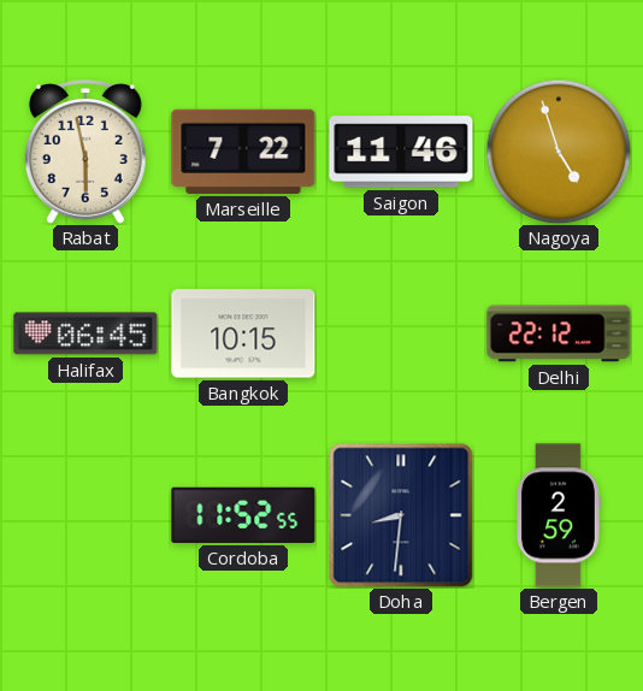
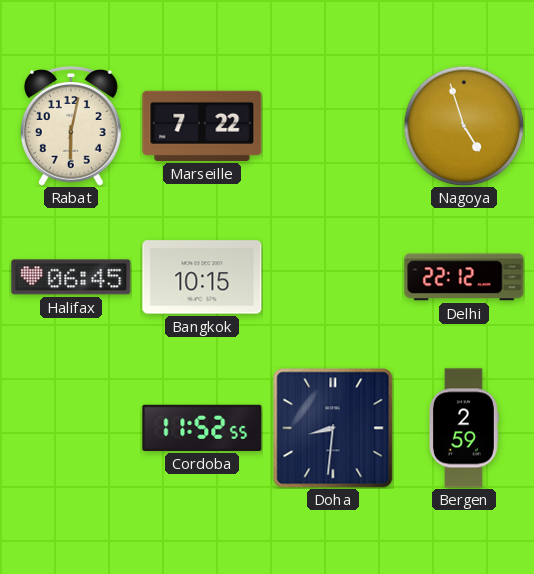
Rabat: 5:58 -> 6:02 (71, 126)
Saigon: 11:46 -> none (401, 152)
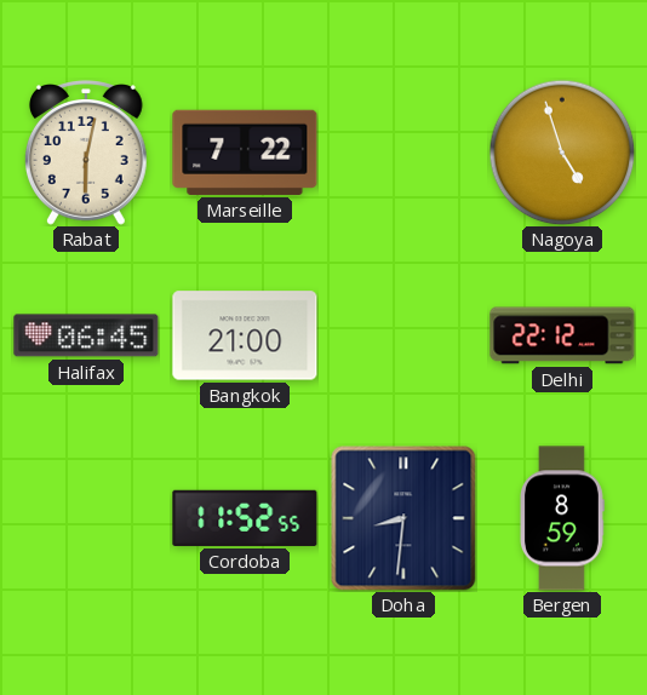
Bangkok: 10:15 -> 21:00 (245, 335)
Bergen: 2:59 -> 8:59 (562, 518)
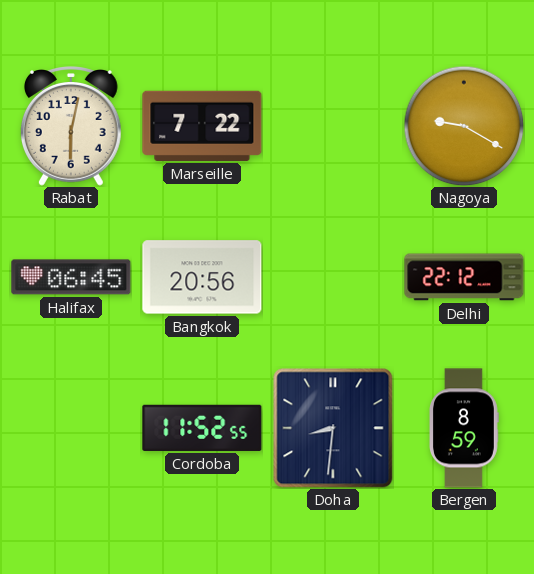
Nagoya: 4:57 -> 9:20 (464, 126)
Bangkok: 21:00 -> 20:56 (202, 277)
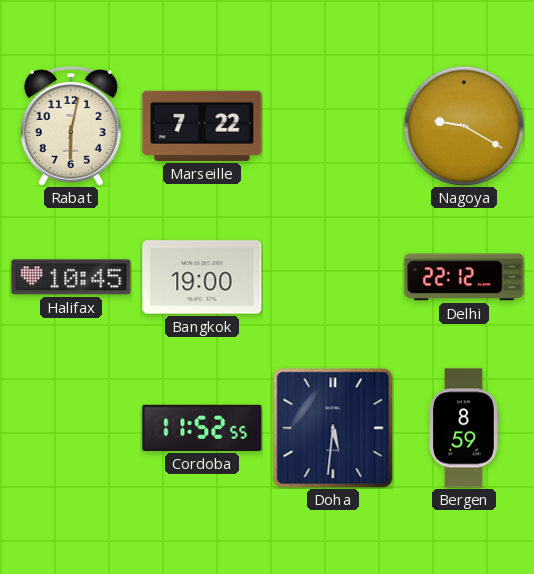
Halifax: 06:45 -> 10:45 (71, 277)
Bangkok: 20:56 -> 19:00 (202, 277)
Doha: 8:31 -> 5:31 (333, 428)
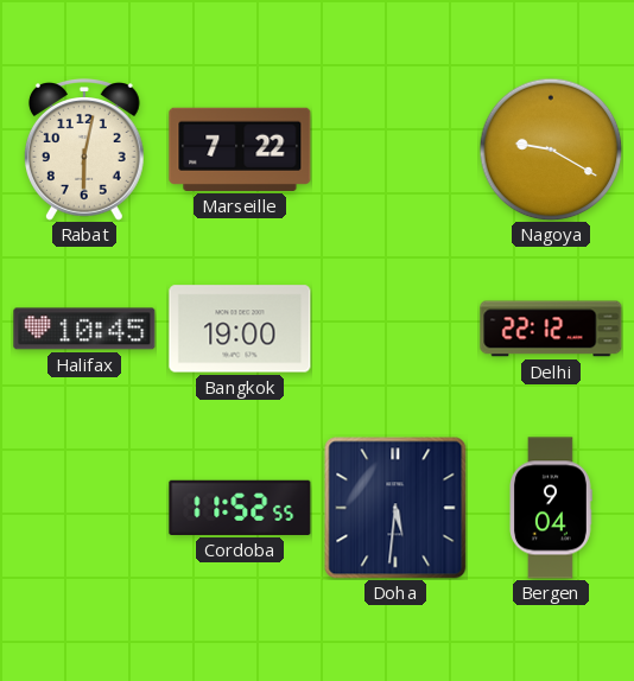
Bergen: 8:59 -> 9:04 (551, 508)
